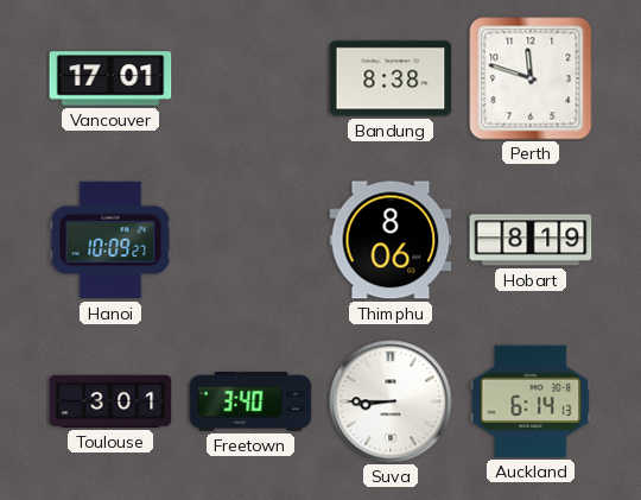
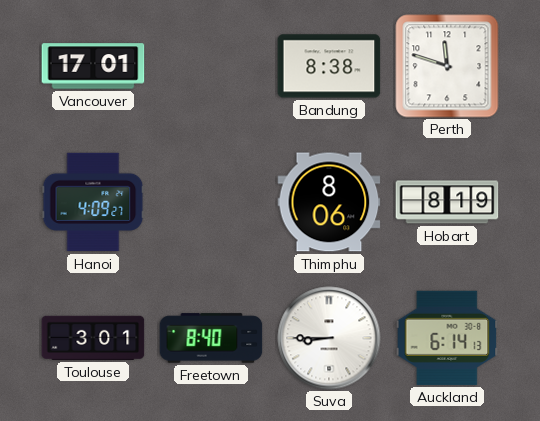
Hanoi: 10:09 -> 4:09 (93, 202)
Freetown: 3:40 -> 8:40 (211, 338)
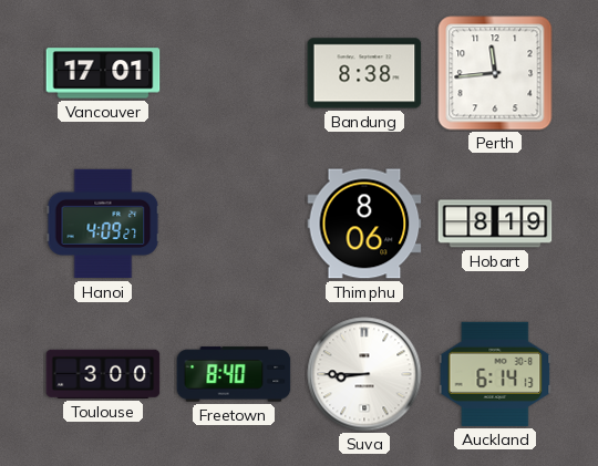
Perth: 11:48 -> 11:44 (495, 73)
Toulouse: 3:01 -> 3:00 (103, 374)
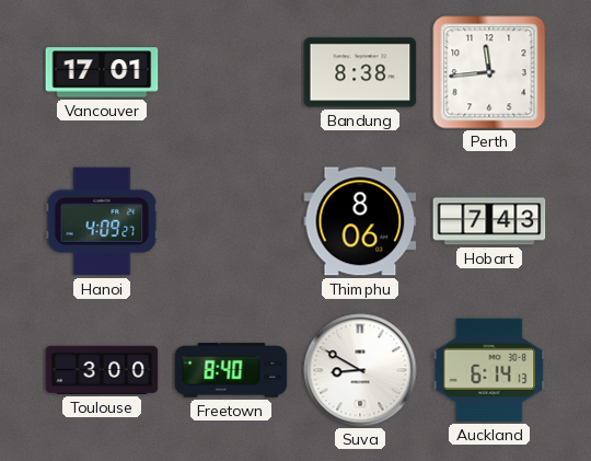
Hobart: 8:19 -> 7:43 (489, 221)
Suva: 8:45 -> 8:50 (360, 370)
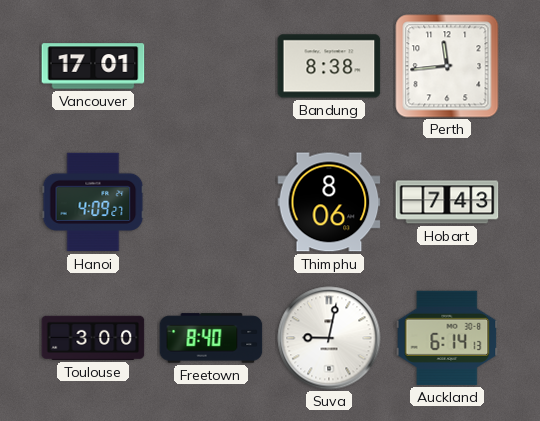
Suva: 8:50 -> 9:02 (329, 338)
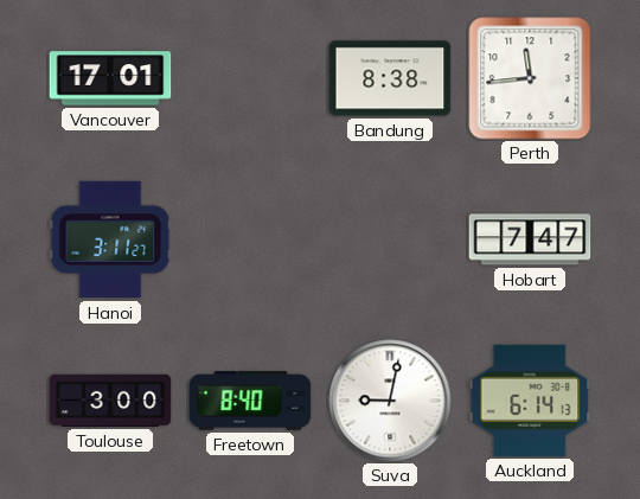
Hanoi: 4:09 -> 3:11 (110, 239)
Thimphu: 8:06 -> none (329, 202)
Hobart: 7:43 -> 7:47 (530, 239)
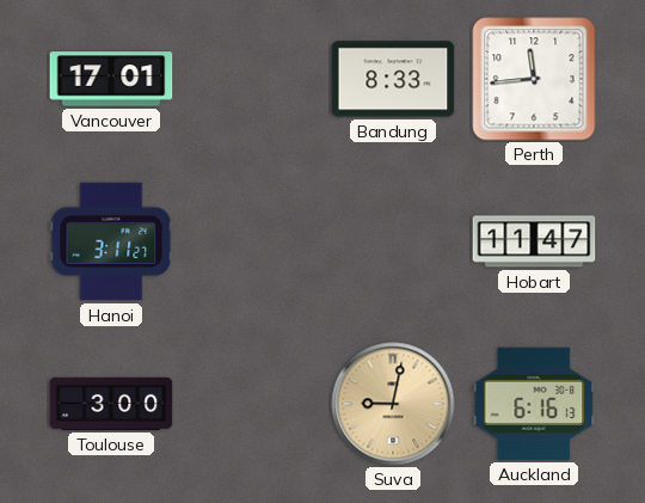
Bandung: 8:38 -> 8:33 (393, 79)
Hobart: 7:47 -> 11:47 (534, 241)
Freetown: 8:40 -> none (250, 401)
Suva dial: white -> champagne (393, 404)
Auckland: 6:14 -> 6:16 (534, 404)
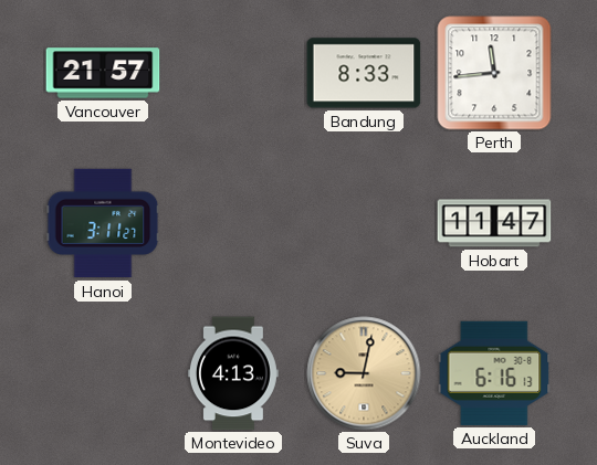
Vancouver: 17:01 -> 21:57 (103, 73)
Toulouse: 3:00 -> none (111, 404)
Montevideo: none -> 4:13 (233, 373)
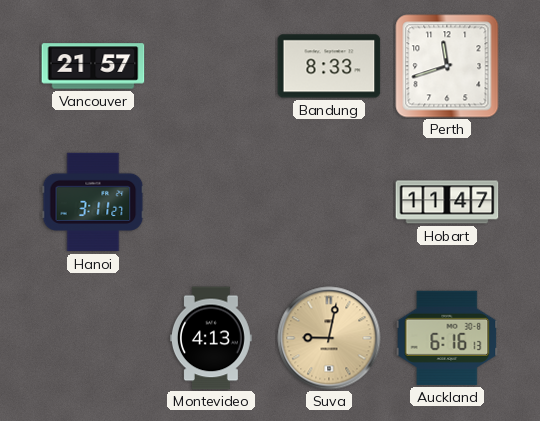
Perth: 11:44 -> 11:42 (447, 66)
